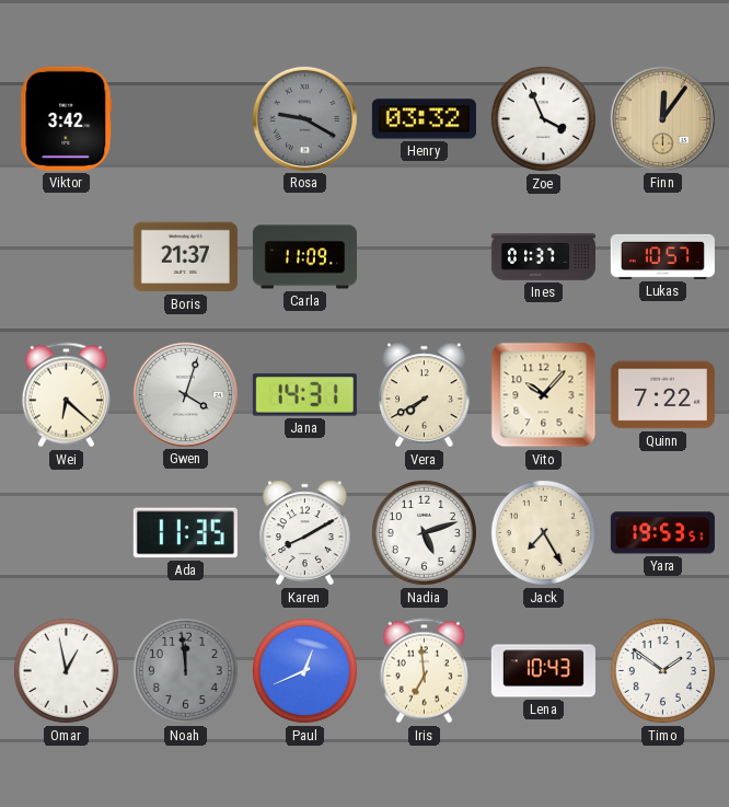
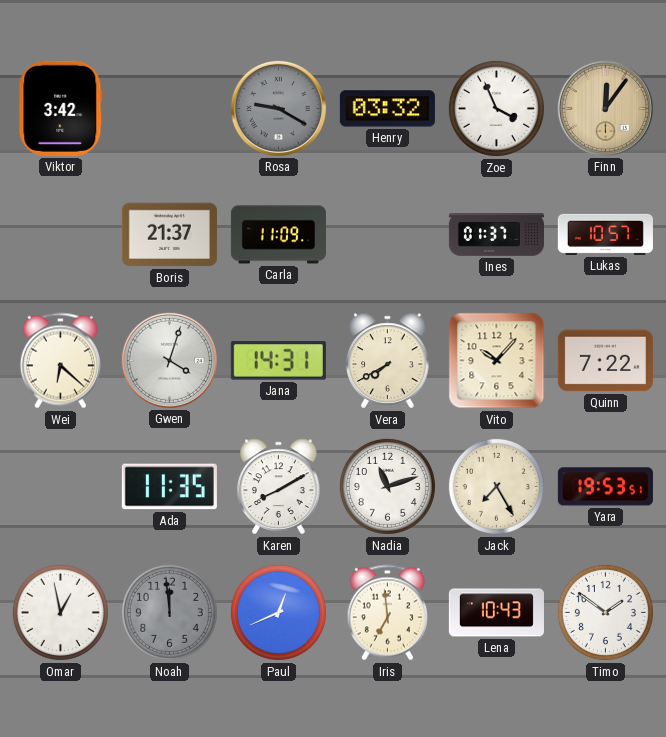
Nadia: 5:12 -> 11:12 (387, 486)
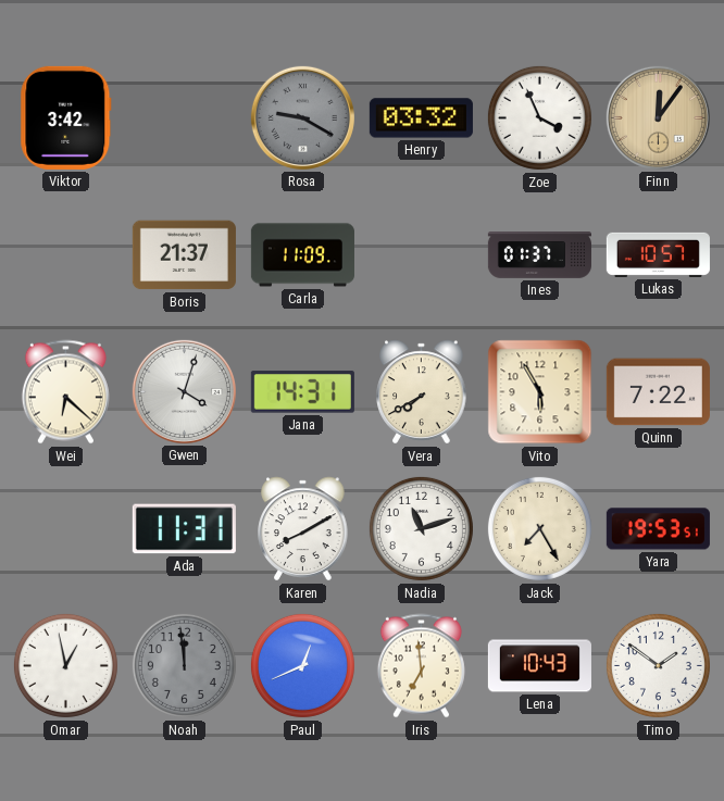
Vito: 10:07 -> 5:55 (540, 392)
Ada: 11:35 -> 11:31 (184, 529)
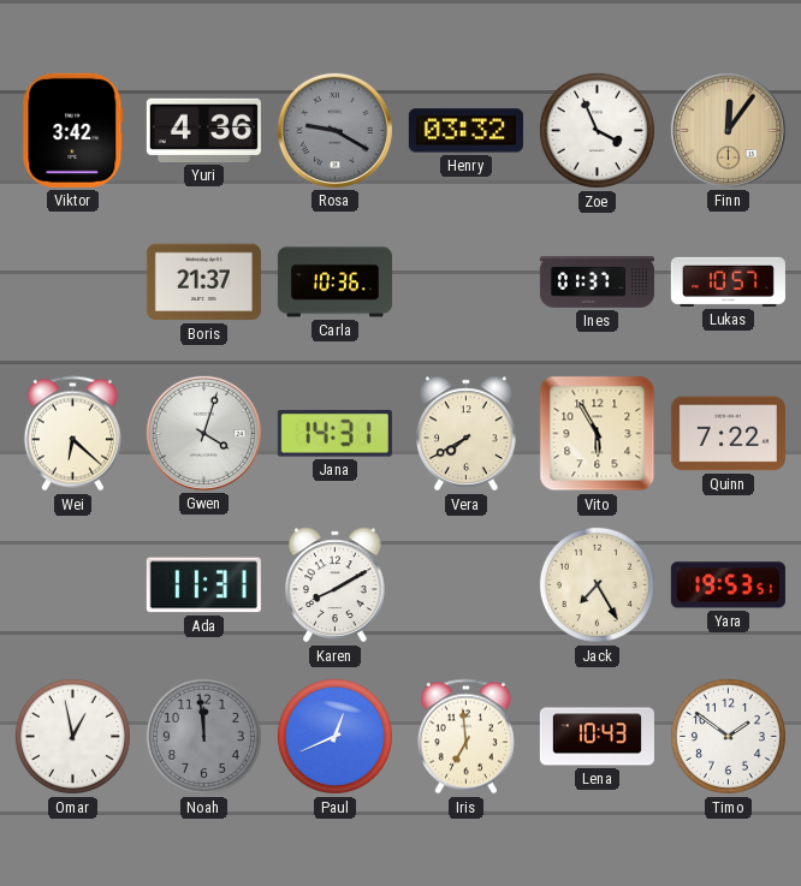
Yuri: none -> 4:36 (203, 130)
Carla: 11:09 -> 10:36 (334, 283)
Nadia: 11:12 -> none (421, 528)
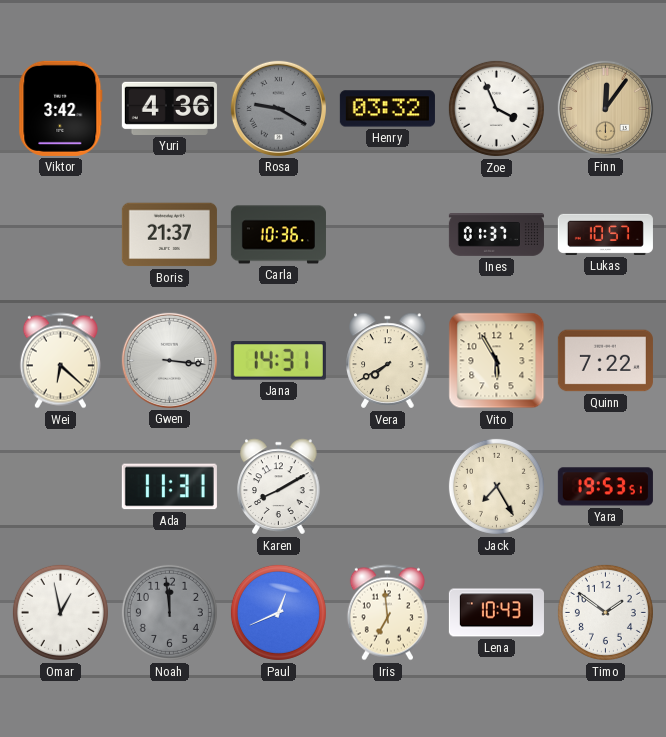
Gwen: 4:03 -> 3:16 (169, 360)
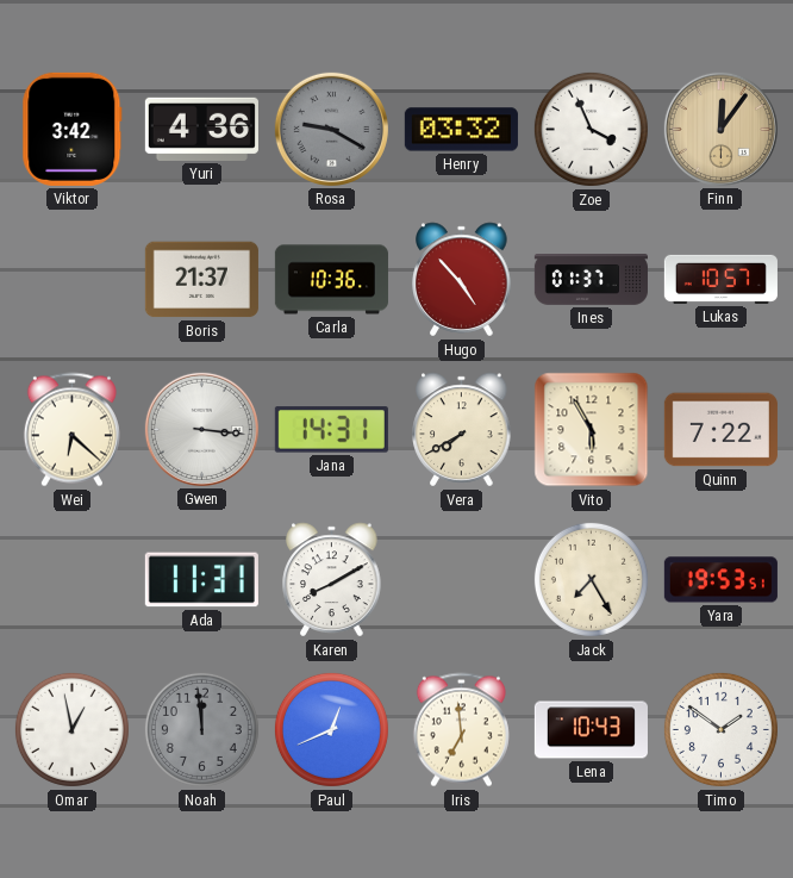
Hugo: none -> 4:53 (462, 280)
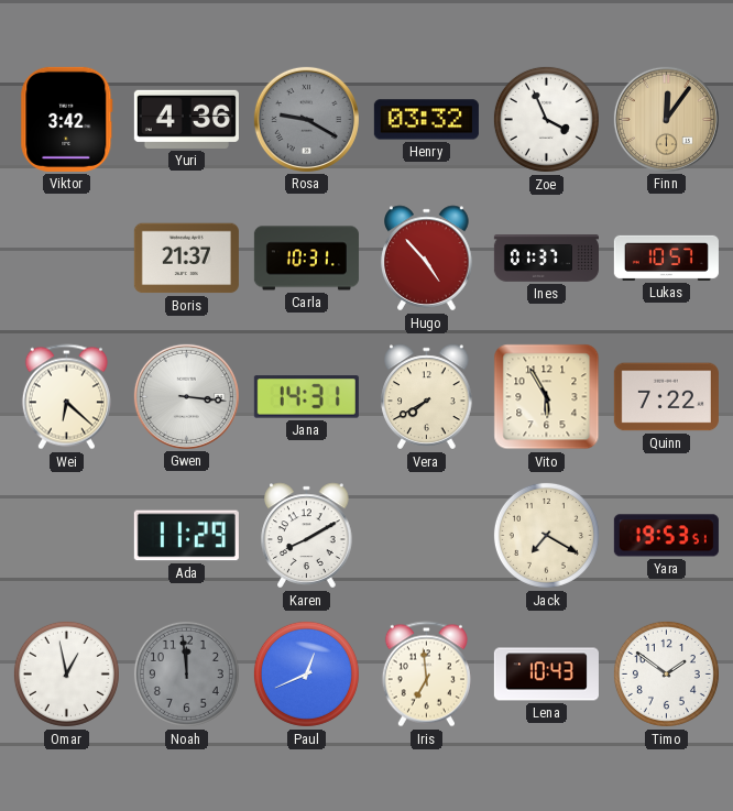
Carla: 10:36 -> 10:31 (306, 259)
Ada: 11:31 -> 11:29 (186, 536)
Jack: 7:25 -> 7:20 (546, 535)
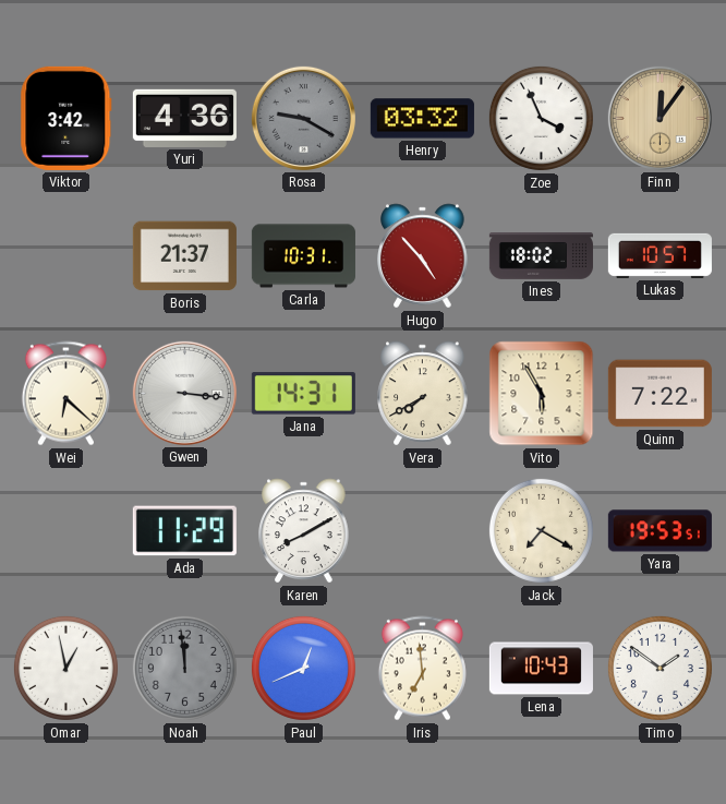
Ines: 01:37 -> 18:02 (541, 256)
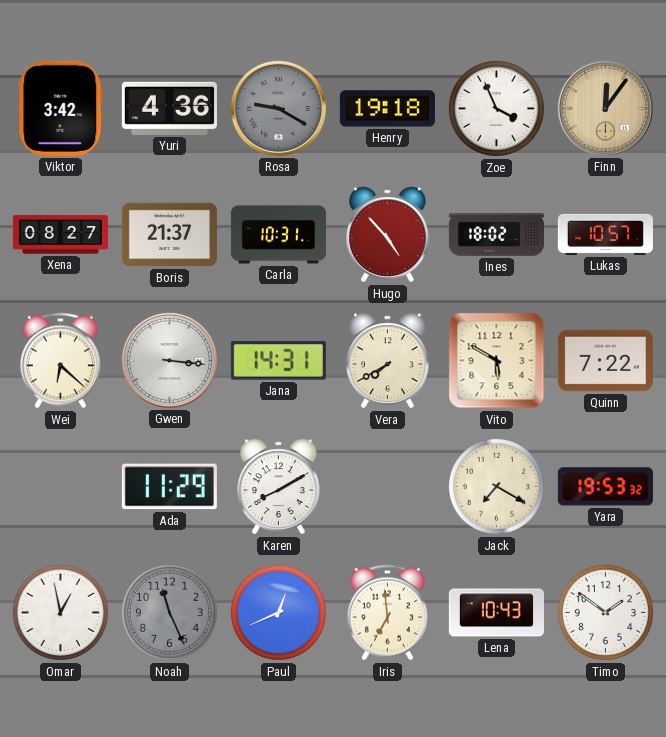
Henry: 03:32 -> 19:18 (387, 109)
Xena: none -> 08:27 (60, 235)
Vito: 5:55 -> 5:50 (497, 361)
Yara: 19:53:51 -> 19:53:32 (605, 487)
Noah: 11:59 -> 11:26 (169, 612)
